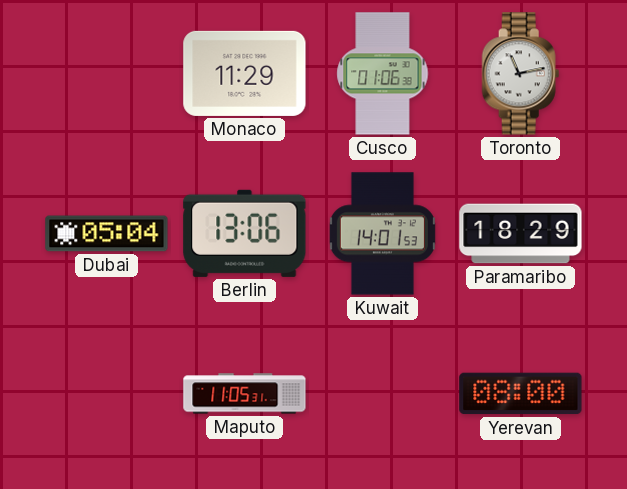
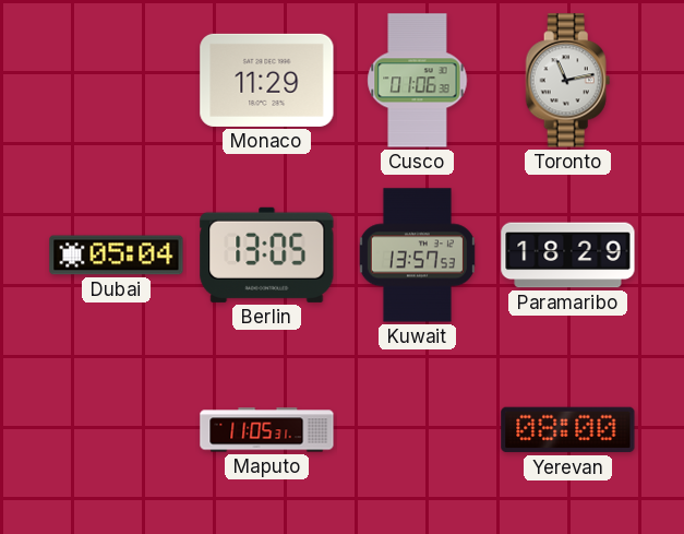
Berlin: 13:06 -> 13:05 (267, 254)
Kuwait: 14:01 -> 13:57 (417, 256)
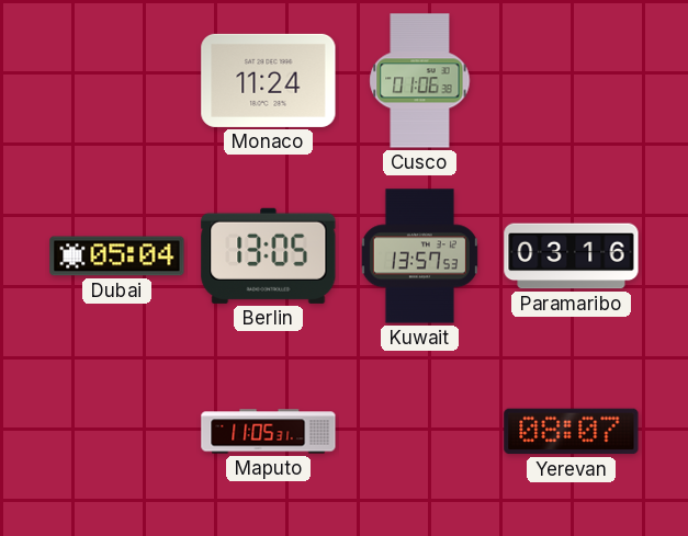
Monaco: 11:29 -> 11:24 (269, 80)
Toronto: 11:13 -> none (568, 81)
Paramaribo: 18:29 -> 03:16 (572, 256)
Yerevan: 08:00 -> 08:07 (572, 432)
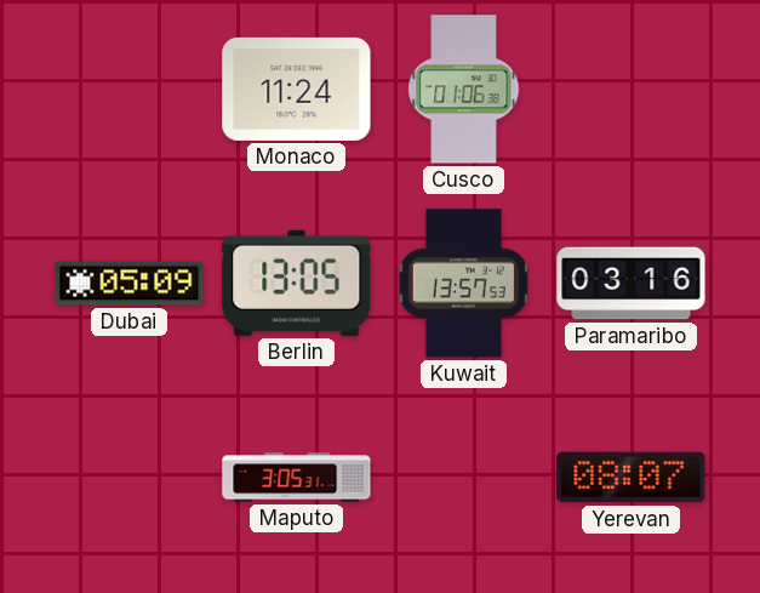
Dubai: 05:04 -> 05:09 (130, 284)
Maputo: 11:05 -> 3:05 (297, 478)
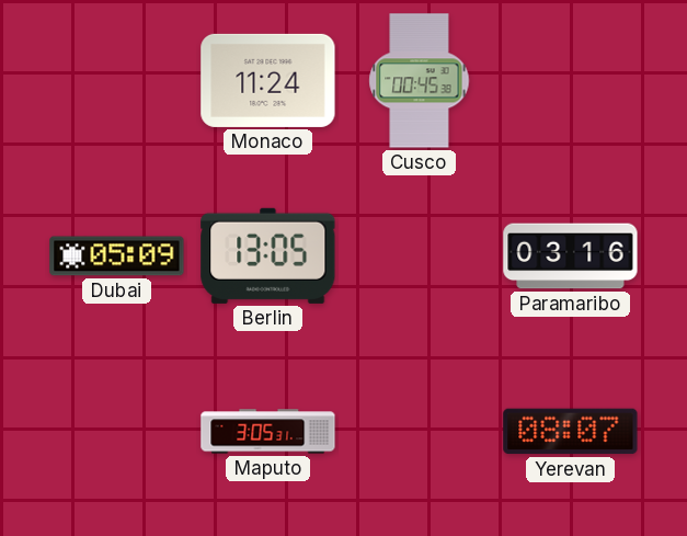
Cusco: 01:06 -> 00:45 (420, 81)
Kuwait: 13:57 -> none (463, 284)
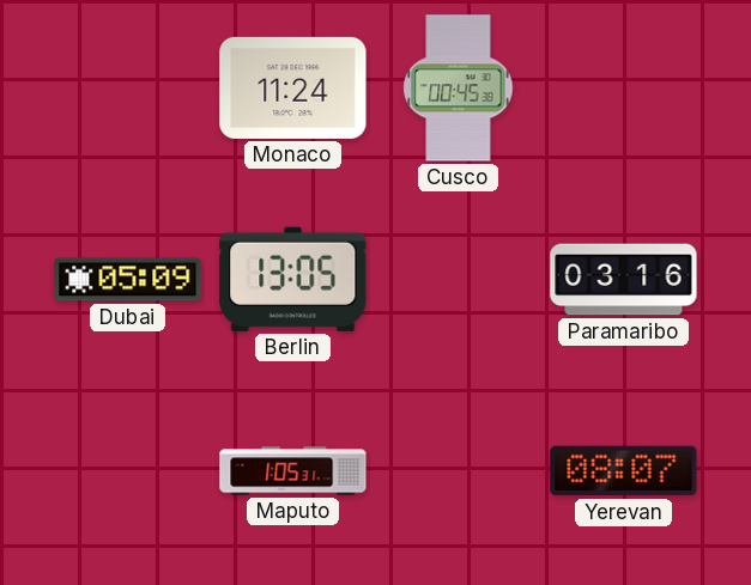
Maputo: 3:05 -> 1:05 (293, 471)
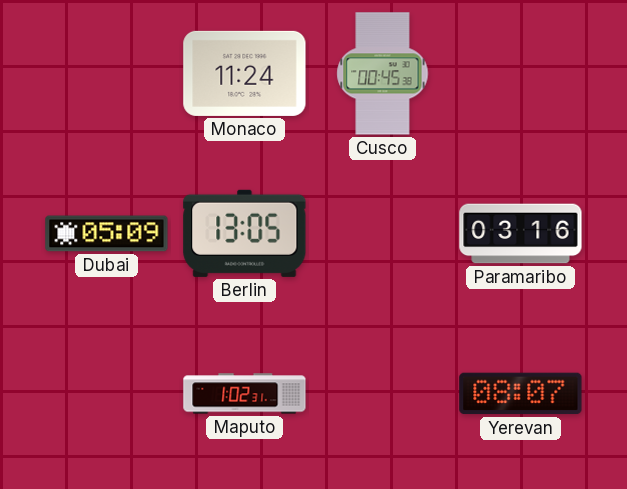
Maputo: 1:05 -> 1:02 (245, 394)
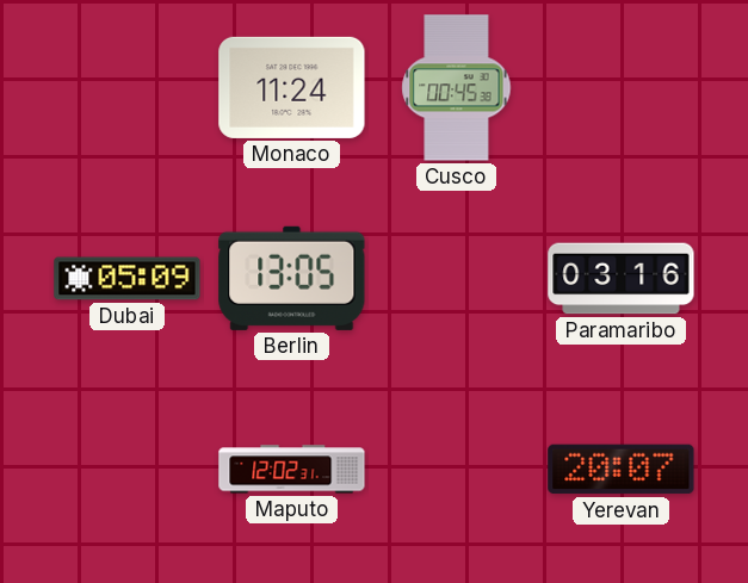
Maputo: 1:02 -> 12:02 (292, 470)
Yerevan: 08:07 -> 20:07 (622, 470)
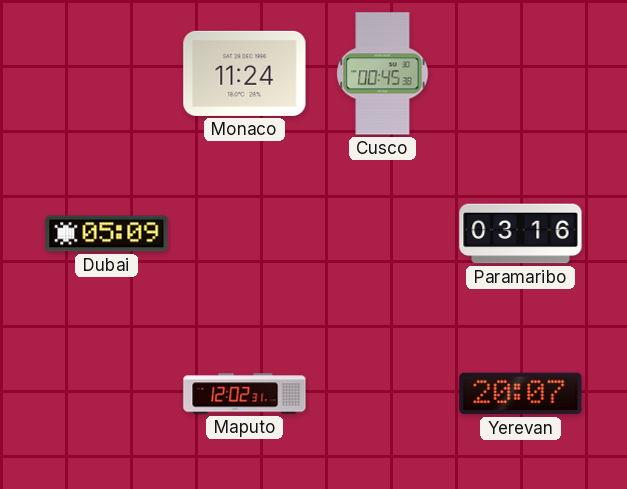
Berlin: 13:05 -> none (292, 278)
